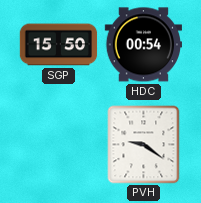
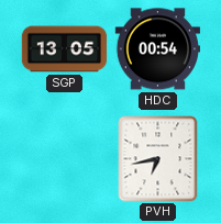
SGP: 15:50 -> 13:05 (65, 49)
PVH: 9:21 -> 6:43 (158, 159)
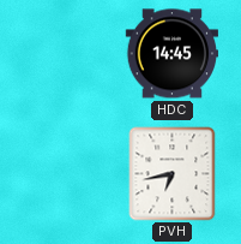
SGP: 13:05 -> none (65, 49)
HDC: 00:54 -> 14:45 (171, 54)
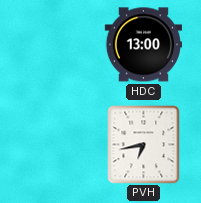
HDC: 14:45 -> 13:00 (143, 45)
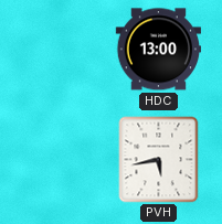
PVH: 6:43 -> 5:43 (159, 160)
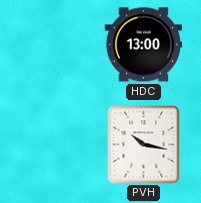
PVH: 5:43 -> 10:17 (144, 145)
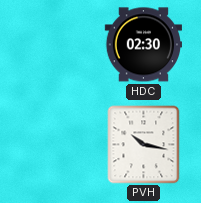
HDC: 13:00 -> 02:30 (143, 45)
